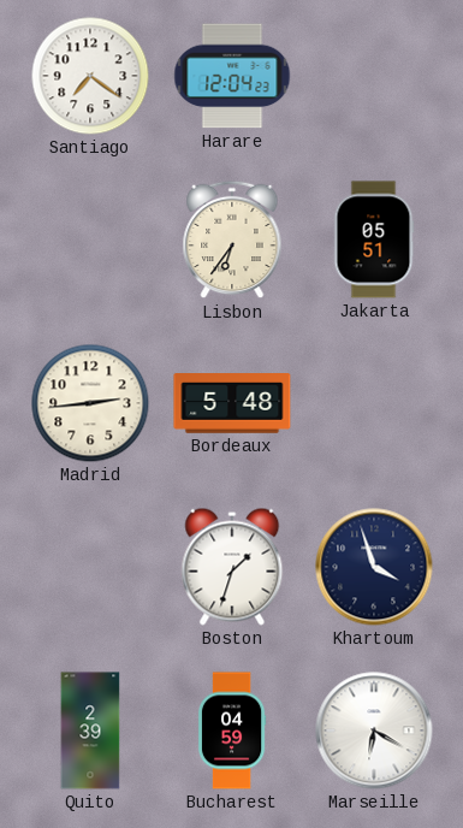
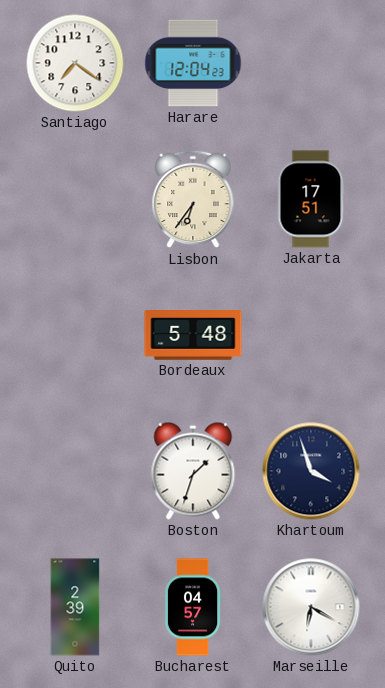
Jakarta: 05:51 -> 17:51 (311, 199)
Madrid: 2:44 -> none (90, 403)
Bucharest: 04:59 -> 04:57 (193, 607)
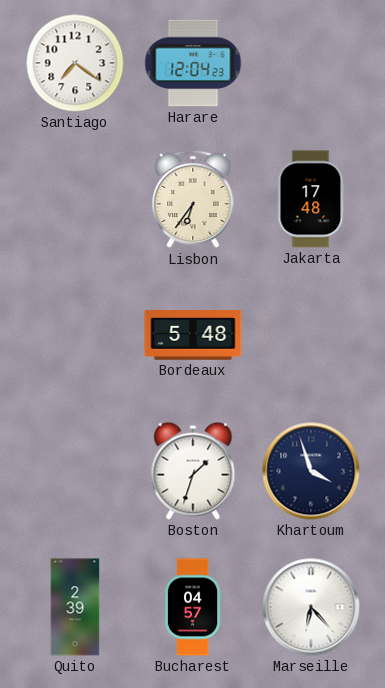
Jakarta: 17:51 -> 17:48 (311, 199)
Marseille: 6:20 -> 6:23 (311, 607)
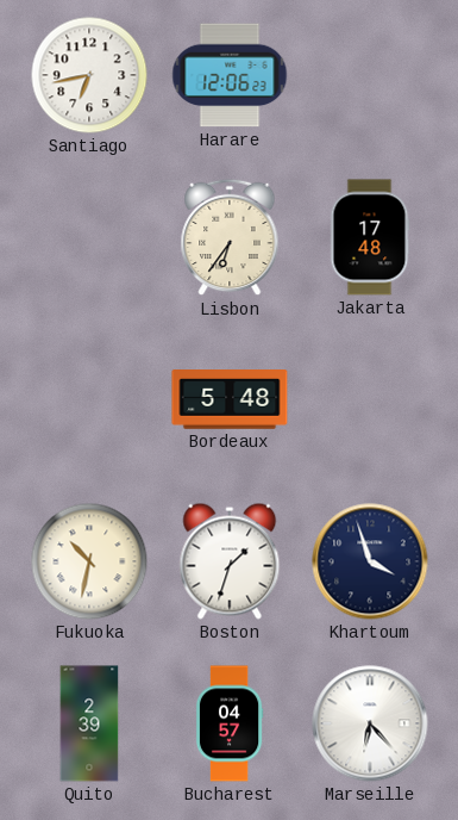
Santiago: 7:21 -> 6:43 (89, 75)
Harare: 12:04 -> 12:06 (230, 75)
Fukuoka: none -> 10:32 (89, 561)
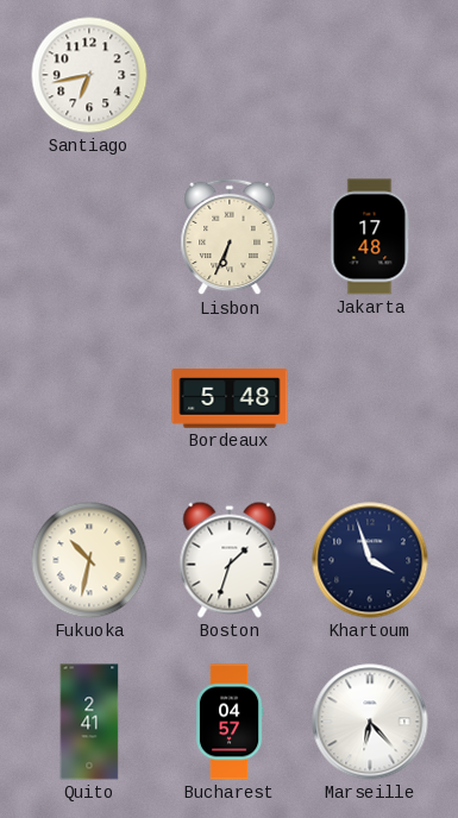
Harare: 12:06 -> none (230, 75)
Lisbon: 6:36 -> 6:34 (230, 237)
Quito: 2:39 -> 2:41 (89, 722)
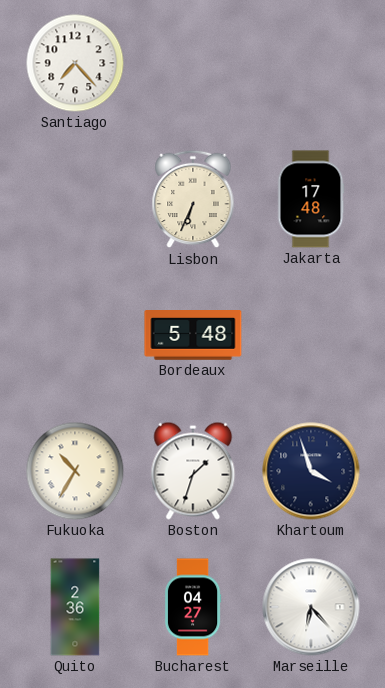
Santiago: 6:43 -> 7:23 (75, 63)
Fukuoka: 10:32 -> 10:35 (75, 471)
Quito: 2:41 -> 2:36 (75, 607)
Bucharest: 04:57 -> 04:27 (193, 607)
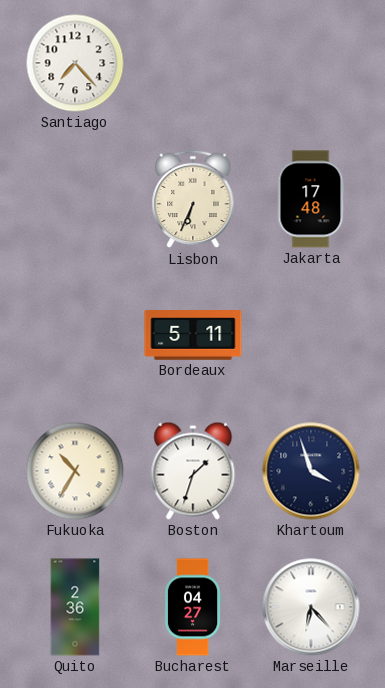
Bordeaux: 5:48 -> 5:11 (193, 335)
